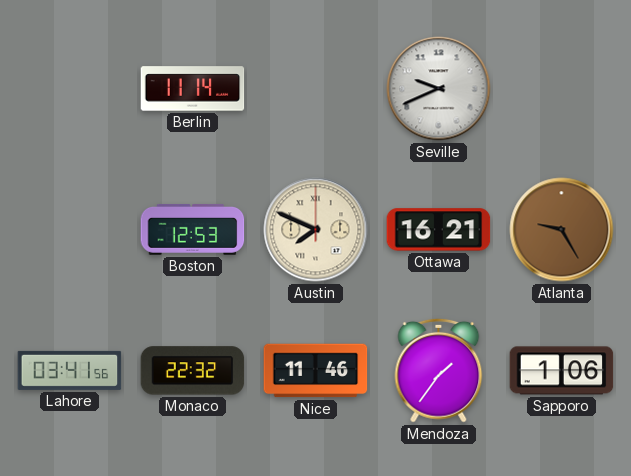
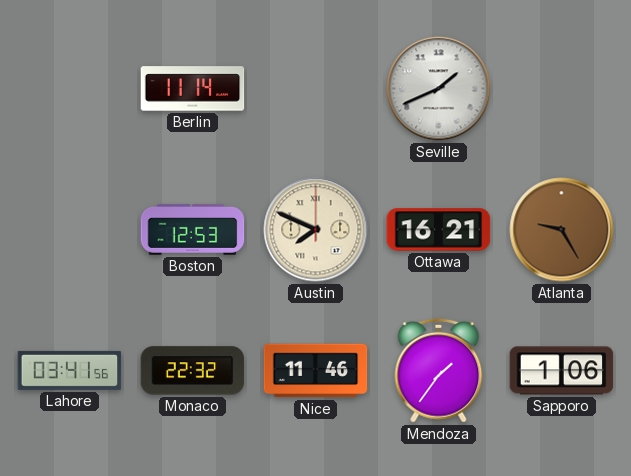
Seville: 9:41 -> 1:41 (439, 89)
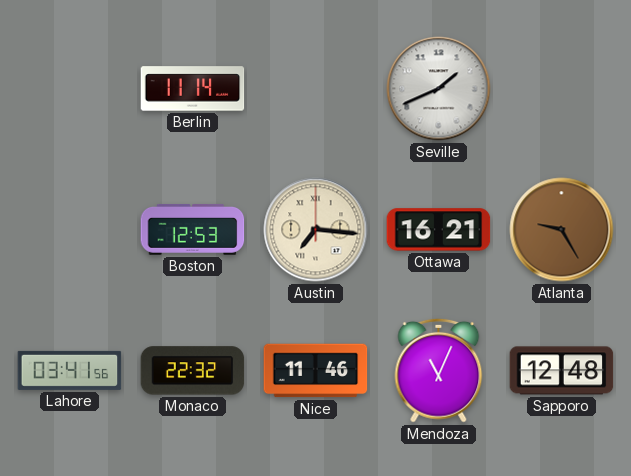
Austin: 7:49 -> 7:16 (316, 230)
Mendoza: 1:36 -> 11:04 (439, 370)
Sapporo: 1:06 -> 12:48 (562, 371)
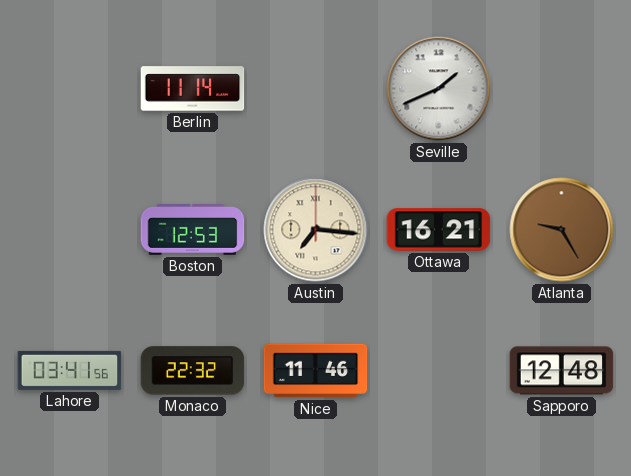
Mendoza: 11:04 -> none (439, 370)
